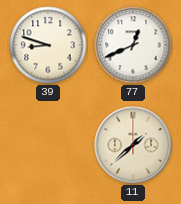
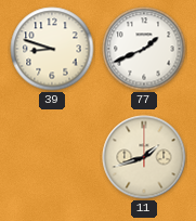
77: 12:41 -> 1:41 (144, 49)
11: 1:38 -> 1:42 (144, 157)
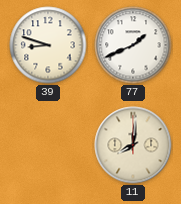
11: 1:42 -> 8:01 (133, 145)
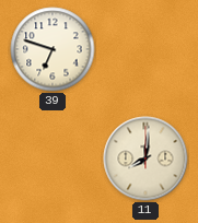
39: 8:48 -> 6:48 (53, 49)
77: 1:41 -> none (133, 45)
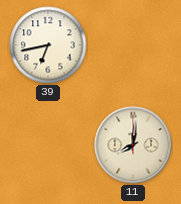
39: 6:48 -> 6:43 (48, 45)
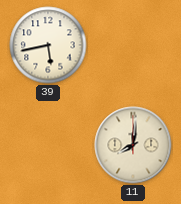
39: 6:43 -> 5:43 (48, 45)
